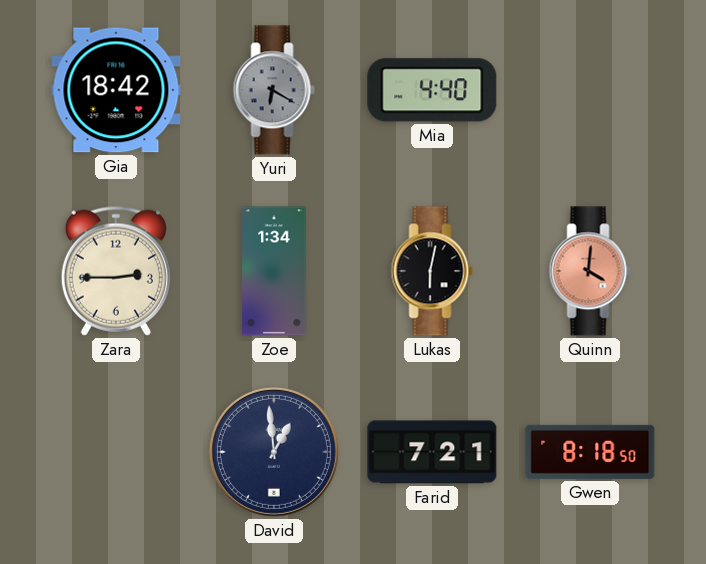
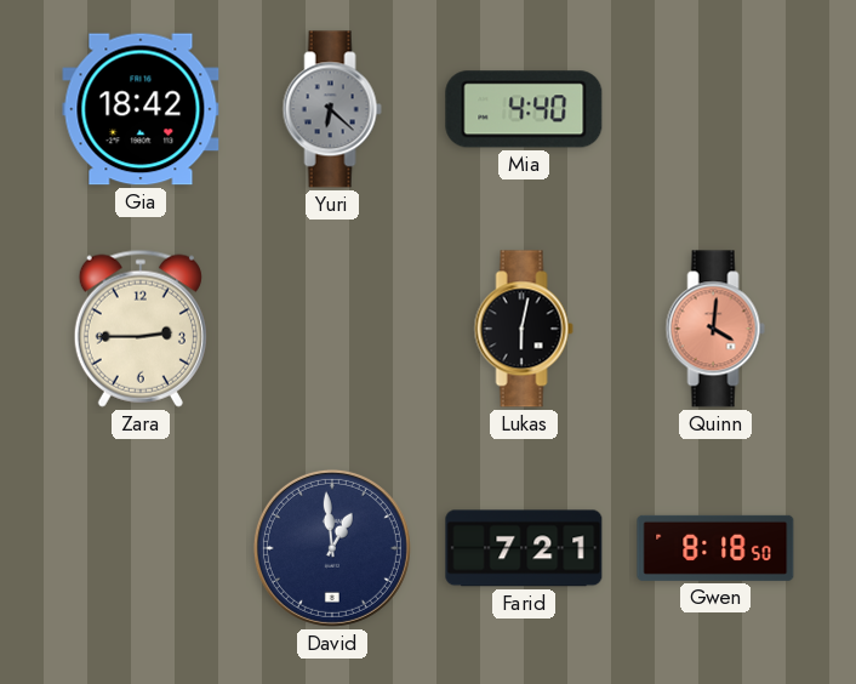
Yuri: 6:20 -> 6:22 (332, 109)
Zoe: 1:34 -> none (274, 271)
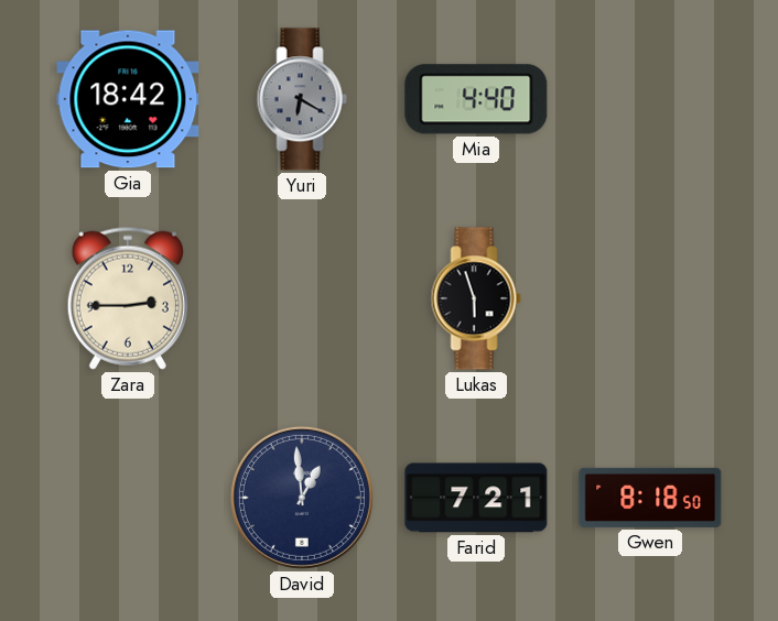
Yuri: 6:22 -> 6:20 (302, 99)
Lukas: 6:02 -> 5:57 (476, 298)
Quinn: 4:01 -> none (715, 329)
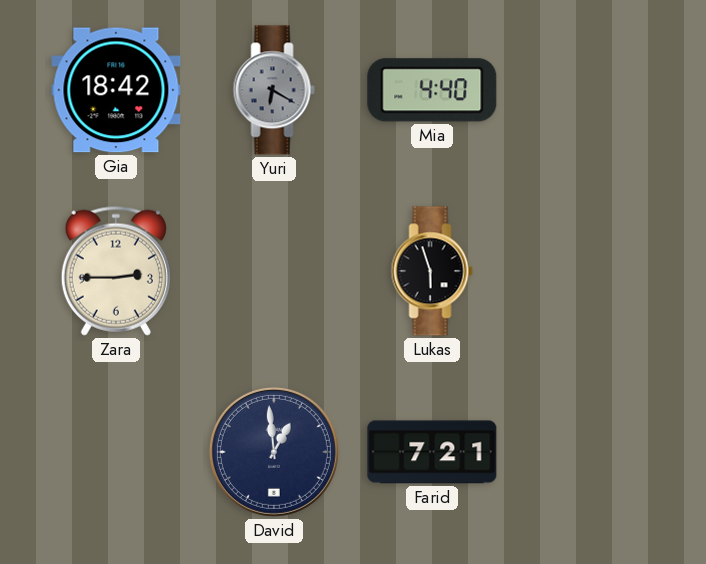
Gwen: 8:18 -> none (650, 498)
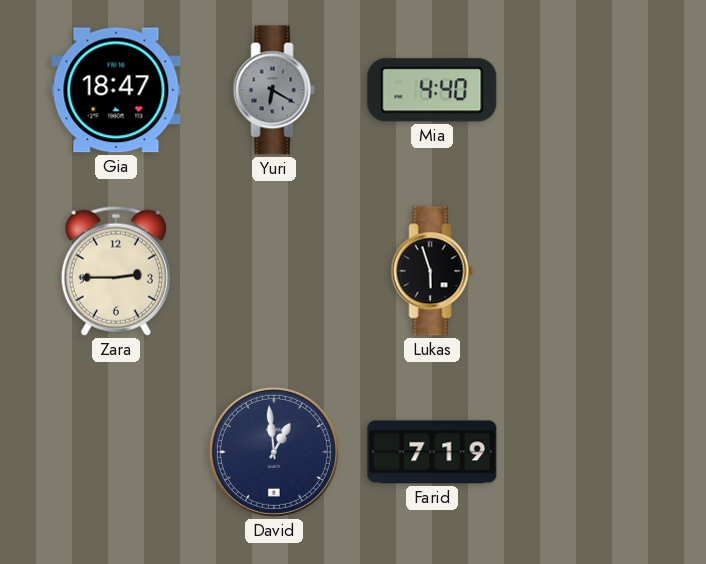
Gia: 18:42 -> 18:47 (116, 90)
Farid: 7:21 -> 7:19 (432, 452)
